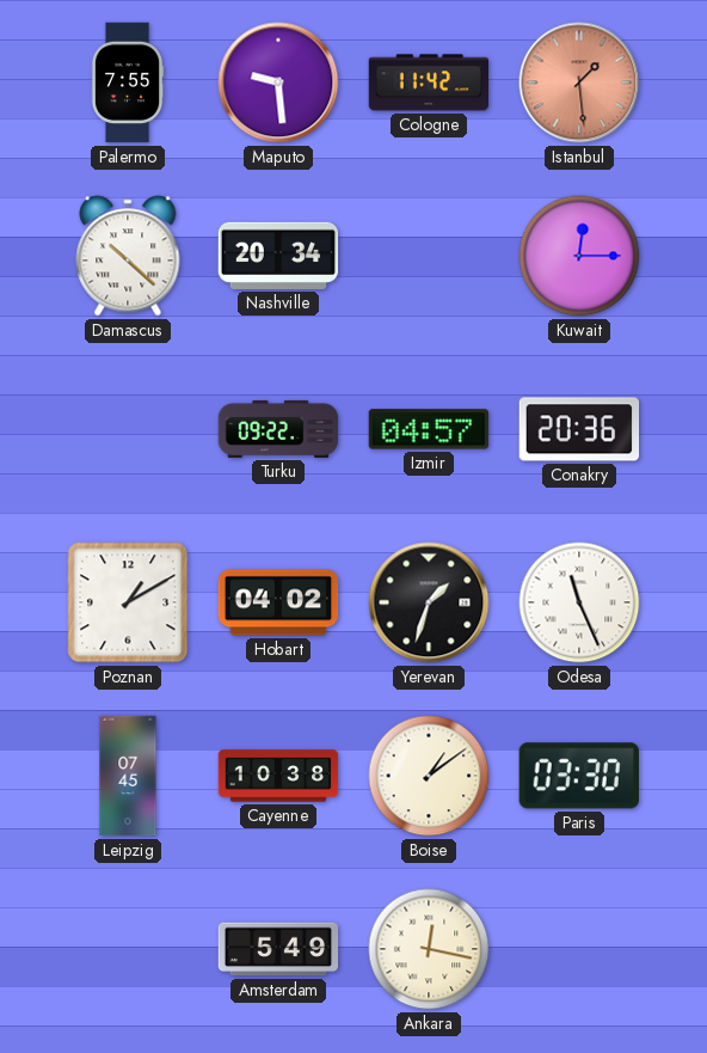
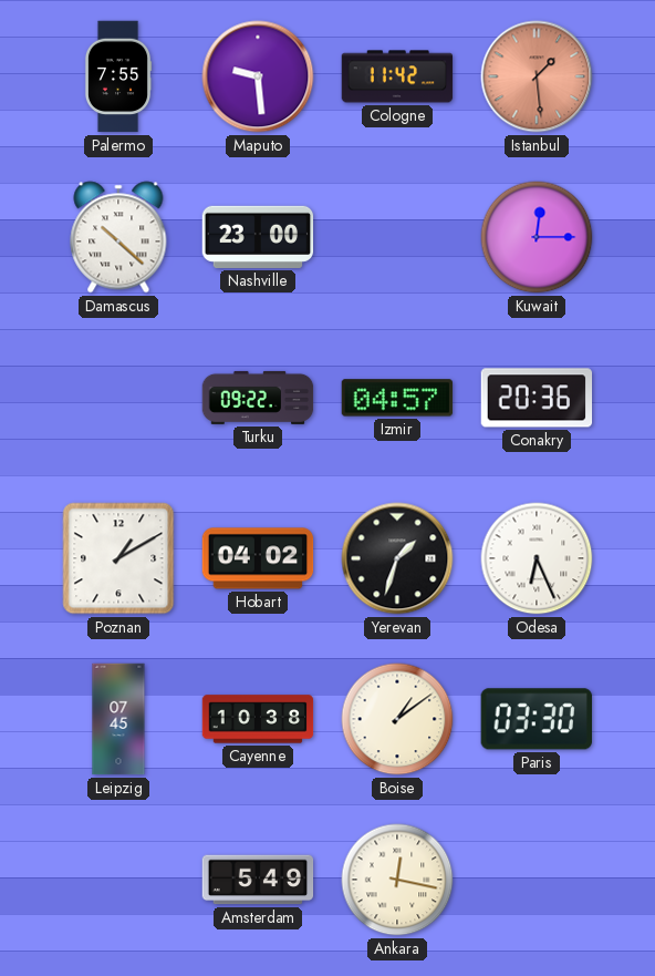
Nashville: 20:34 -> 23:00 (258, 237)
Odesa: 11:26 -> 6:26 (537, 558)
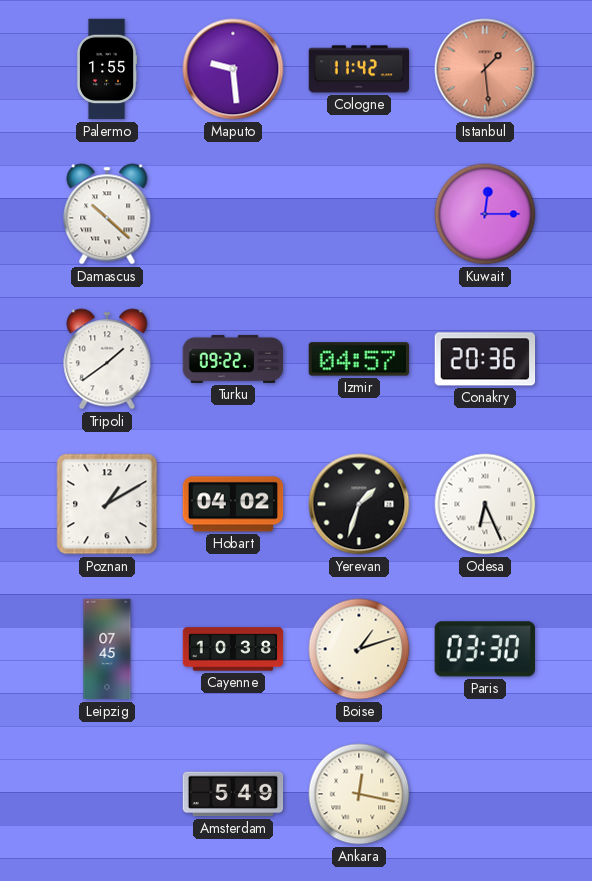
Palermo: 7:55 -> 1:55 (107, 69)
Nashville: 23:00 -> none (258, 237)
Tripoli: none -> 1:39 (107, 359)
Boise: 1:09 -> 1:12 (359, 649)
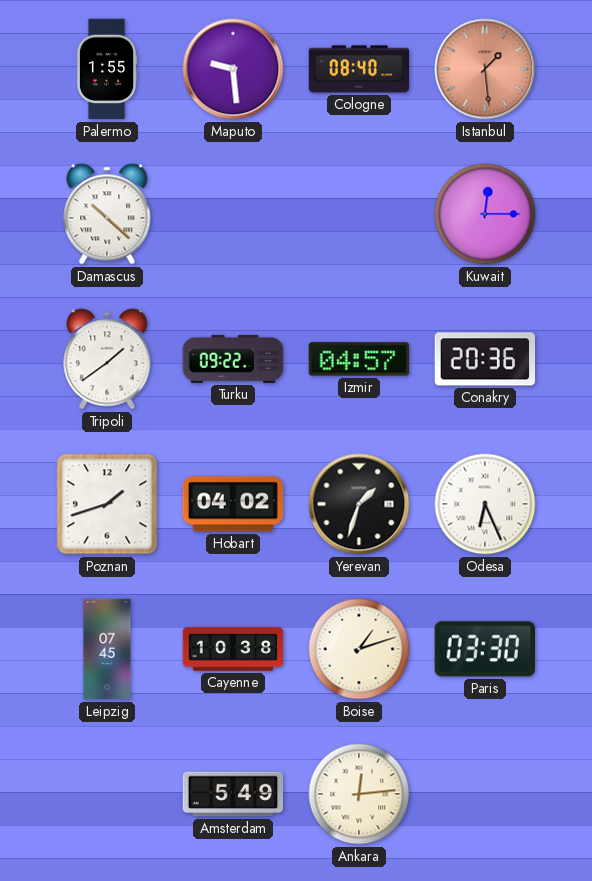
Cologne: 11:42 -> 08:40 (359, 69)
Poznan: 1:10 -> 1:42 (107, 504)
Ankara: 12:17 -> 12:14 (359, 794)
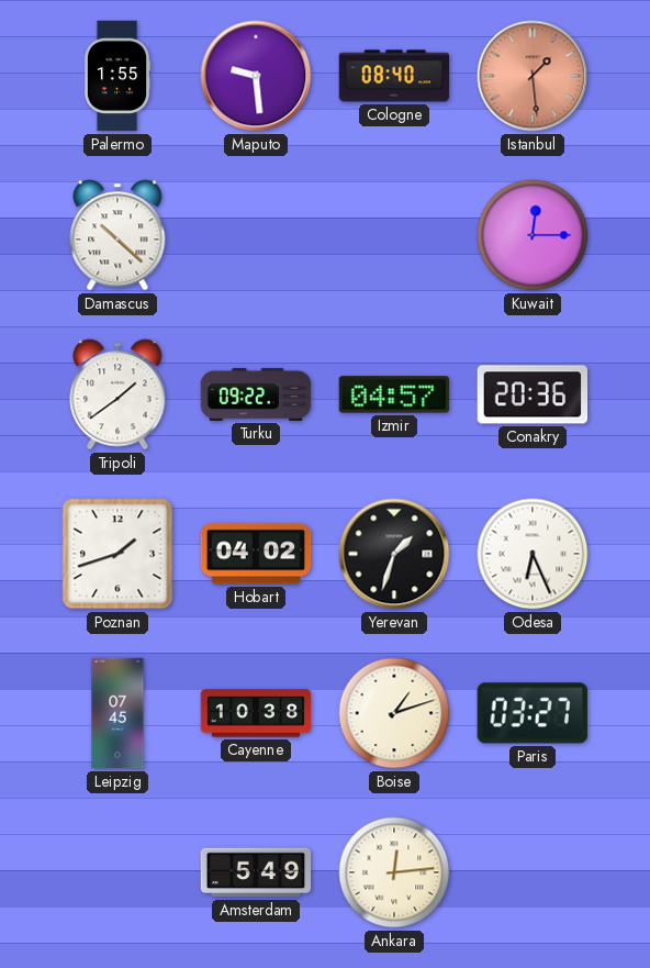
Paris: 03:30 -> 03:27 (533, 713)
